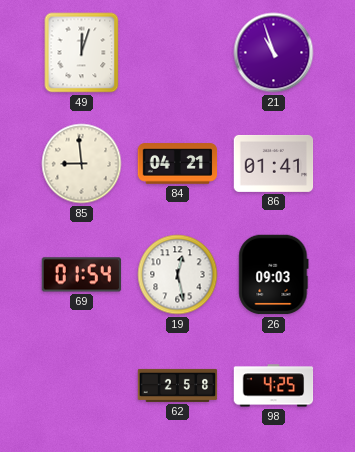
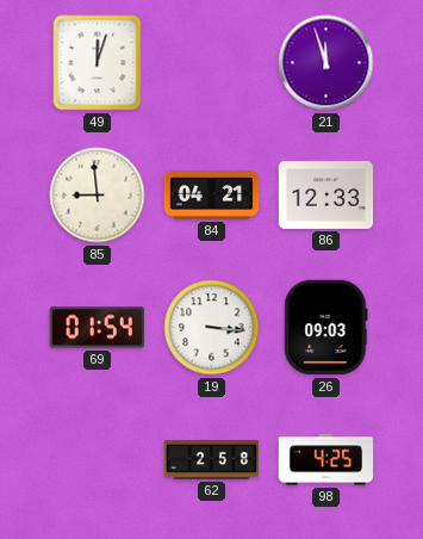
21: 10:57 -> 11:57 (326, 63)
86: 01:41 -> 12:33 (326, 194)
19: 12:28 -> 3:16 (212, 328)
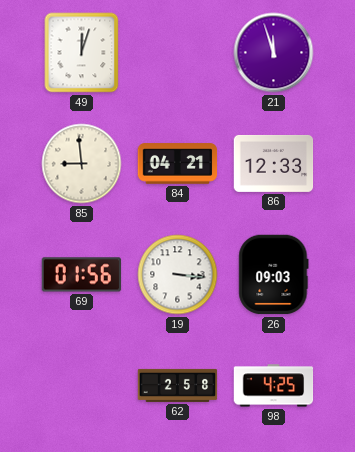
69: 01:54 -> 01:56 (82, 275)
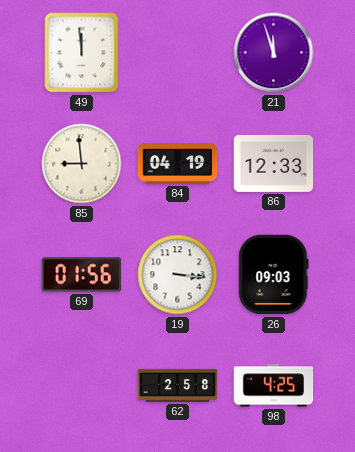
49: 12:03 -> 11:59 (82, 53)
84: 04:21 -> 04:19 (178, 164)
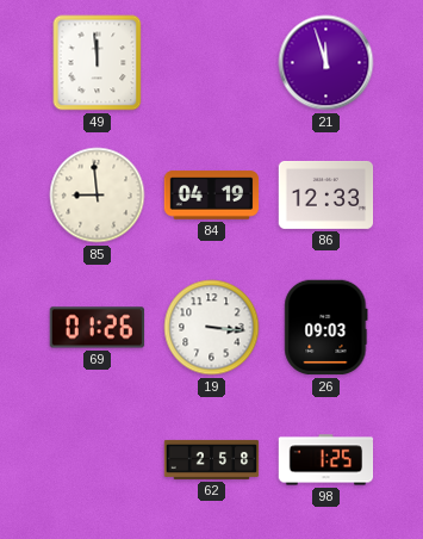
69: 01:56 -> 01:26 (98, 328)
98: 4:25 -> 1:25 (326, 460)
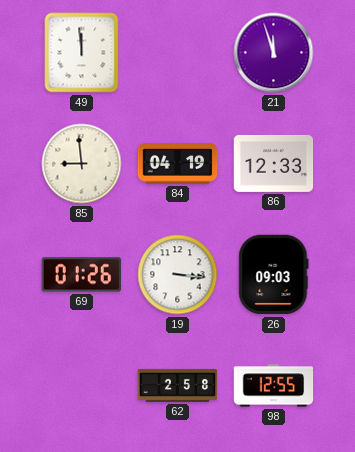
98: 1:25 -> 12:55 (274, 386)
